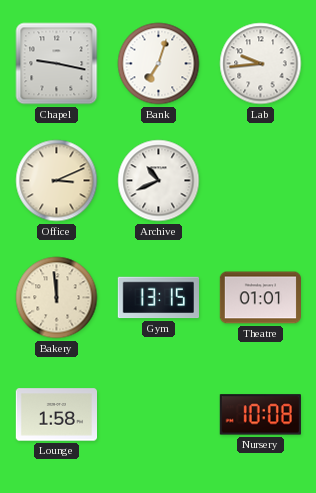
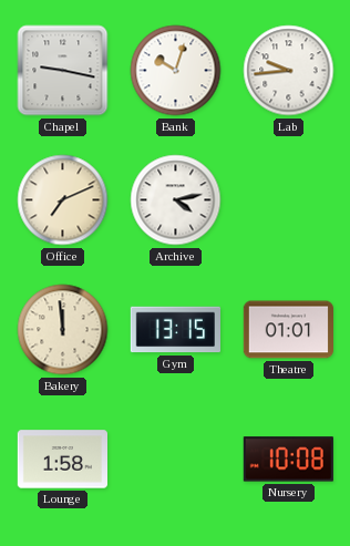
Bank: 7:03 -> 10:03 (176, 71)
Office: 3:11 -> 7:11 (63, 200)
Archive: 10:41 -> 4:13 (176, 200)
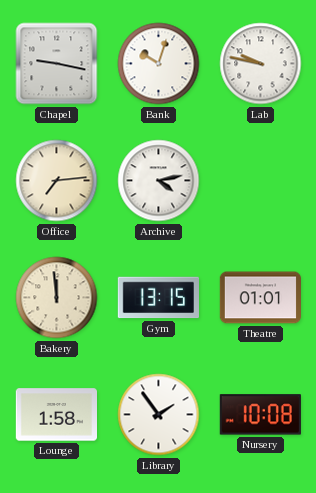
Lab: 9:44 -> 9:47 (261, 64)
Office: 7:11 -> 7:14 (57, 181)
Library: none -> 1:54 (159, 415)
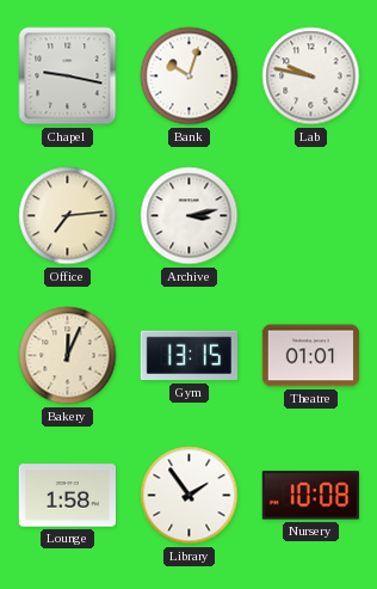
Archive: 4:13 -> 3:13 (190, 216)
Bakery: 11:59 -> 12:04 (68, 356)
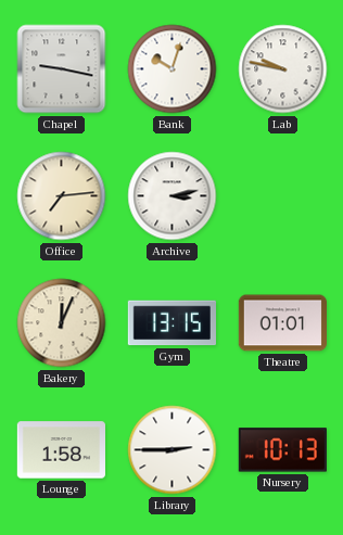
Library: 1:54 -> 2:45 (173, 450)
Nursery: 10:08 -> 10:13 (282, 450)
